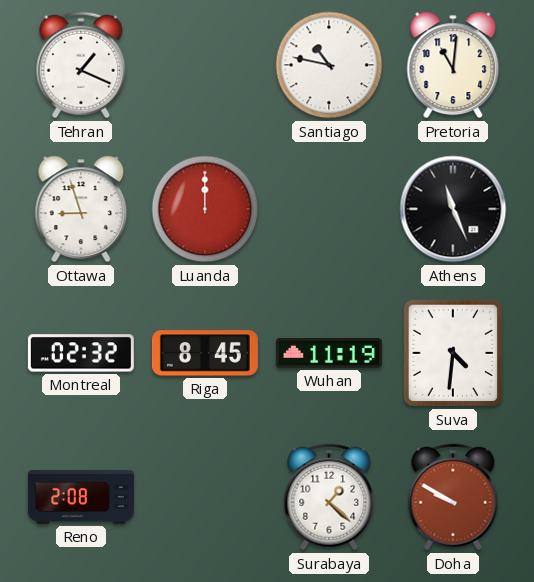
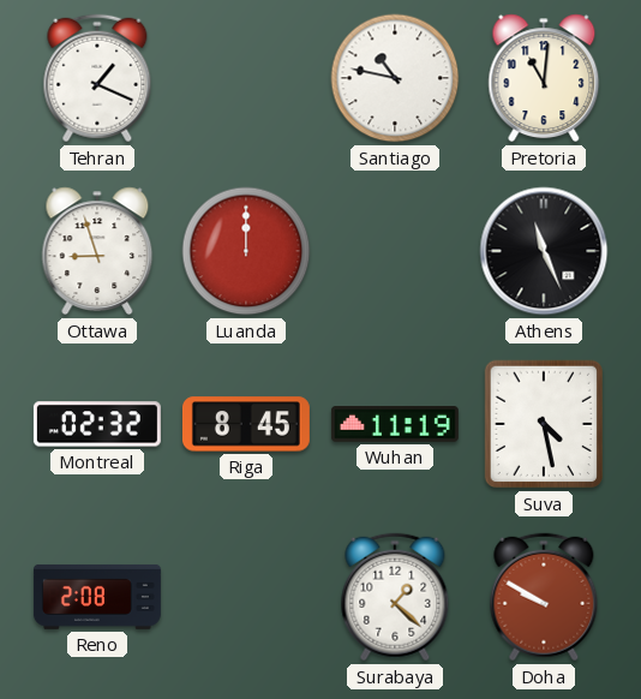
Suva: 4:31 -> 4:28 (543, 424)
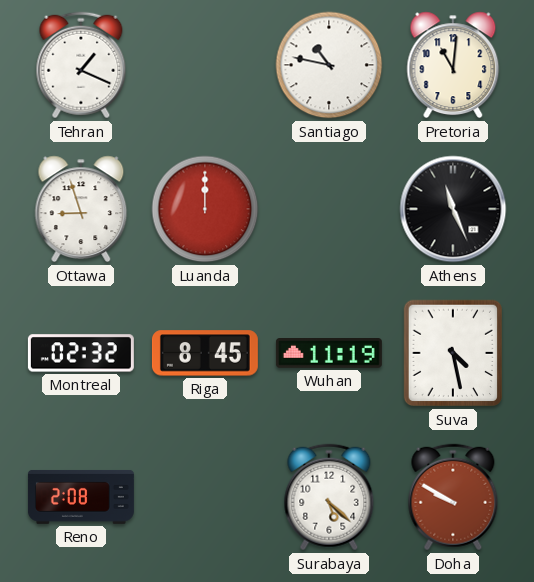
Surabaya: 1:22 -> 5:22 (329, 497)
